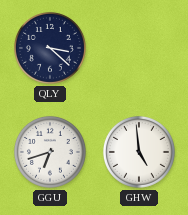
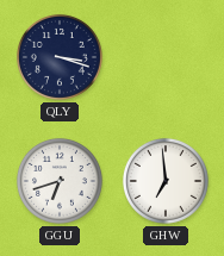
QLY: 3:22 -> 3:18 (60, 57)
GHW: 4:59 -> 6:59 (166, 181)
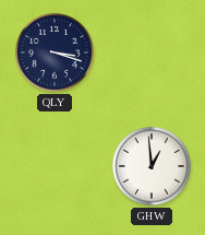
GGU: 6:42 -> none (60, 181)
GHW: 6:59 -> 12:59 (152, 166)
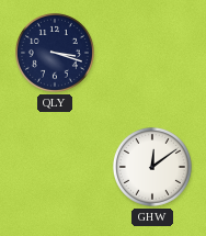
GHW: 12:59 -> 12:09 (152, 167)
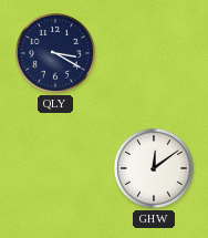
QLY: 3:18 -> 3:20 (55, 53)
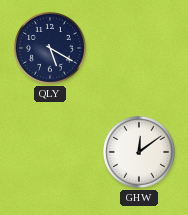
QLY: 3:20 -> 5:20 (50, 48)
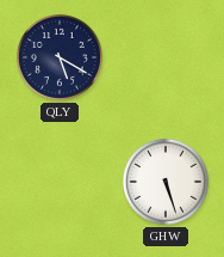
GHW: 12:09 -> 5:27 (166, 182)
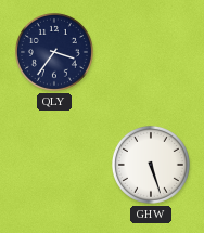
QLY: 5:20 -> 3:36 (54, 52)
